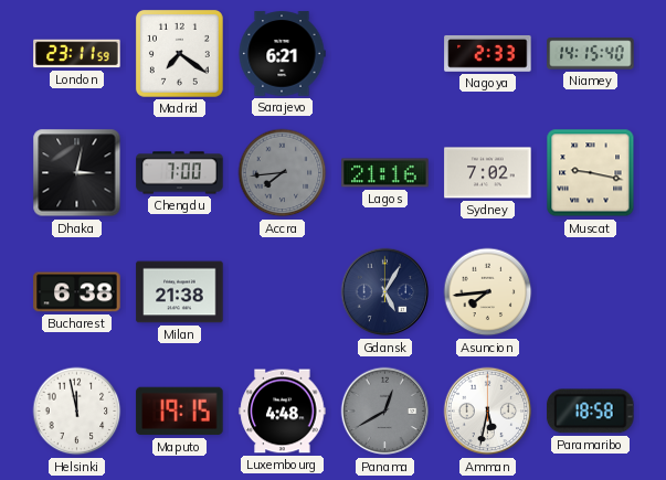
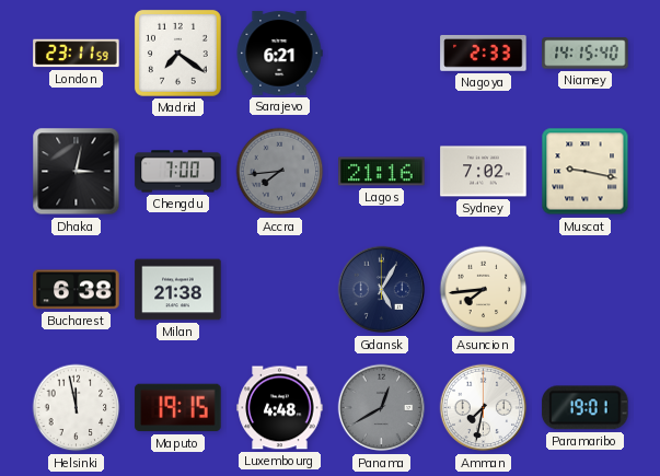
Amman: 5:32 -> 7:32 (484, 408)
Paramaribo: 18:58 -> 19:01 (586, 408)
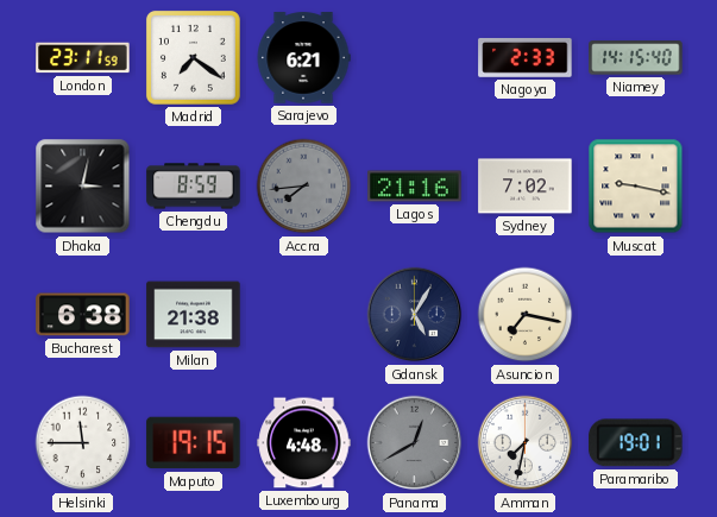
Chengdu: 7:00 -> 8:59 (194, 187)
Asuncion: 7:44 -> 7:17 (526, 315)
Helsinki: 11:58 -> 11:45 (83, 443)
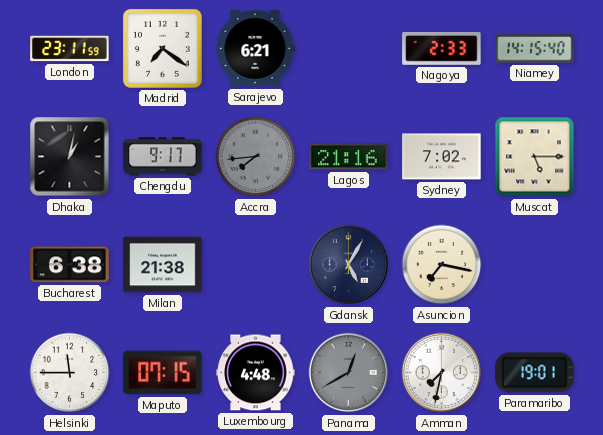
Dhaka: 3:02 -> 1:02 (70, 157)
Chengdu: 8:59 -> 9:17 (163, 157)
Muscat: 9:17 -> 5:15 (535, 157)
Maputo: 19:15 -> 07:15 (163, 373)
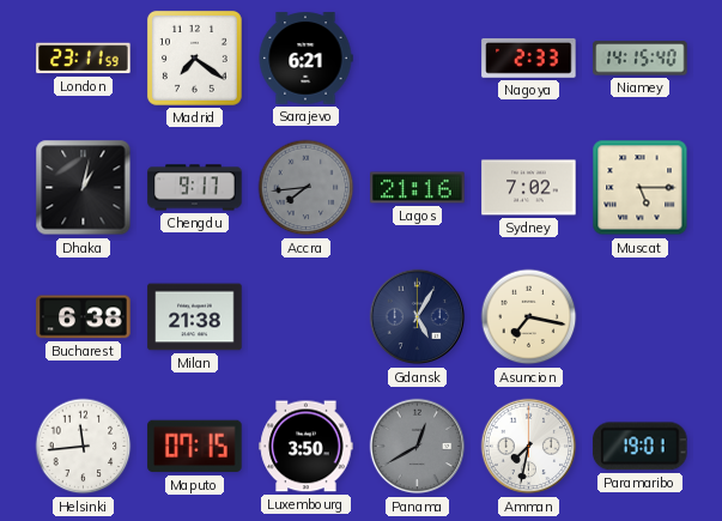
Helsinki: 11:45 -> 11:44 (84, 447)
Luxembourg: 4:48 -> 3:50 (307, 447)
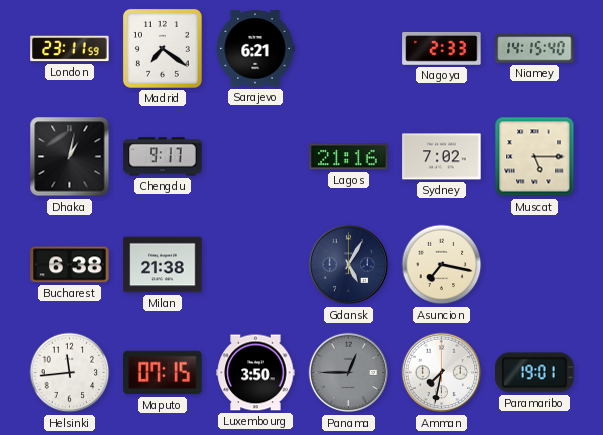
Accra: 7:44 -> none (307, 188)
Panama: 12:40 -> 12:45 (349, 373)
